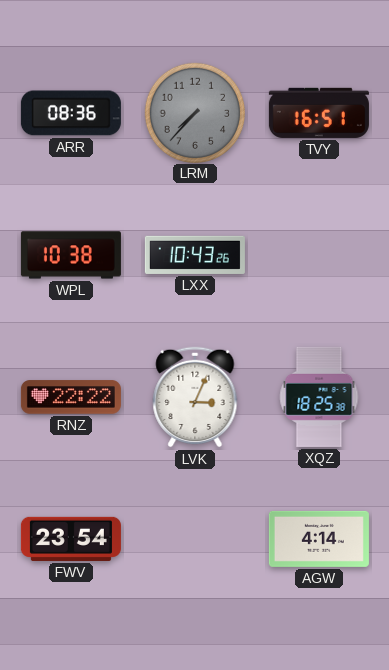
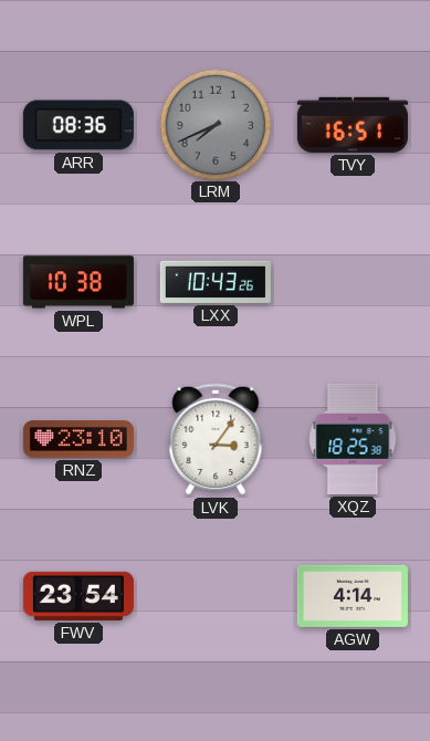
LRM: 7:37 -> 7:41 (214, 124)
RNZ: 22:22 -> 23:10 (78, 439)
LVK: 3:04 -> 3:06 (216, 439)
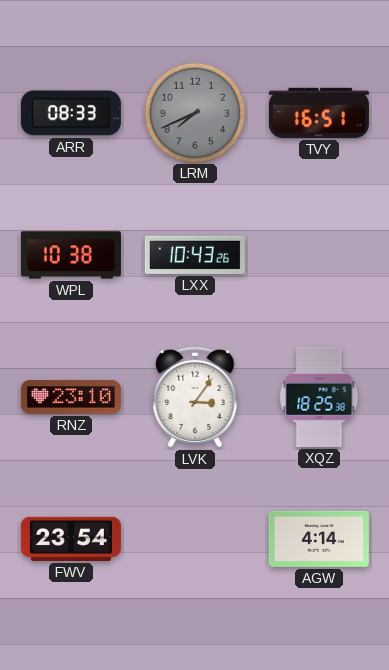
ARR: 08:36 -> 08:33 (71, 113)
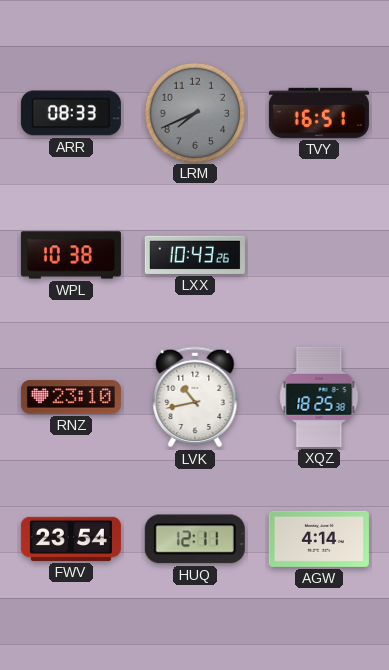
LVK: 3:06 -> 10:43 (195, 397)
HUQ: none -> 12:11 (195, 539)
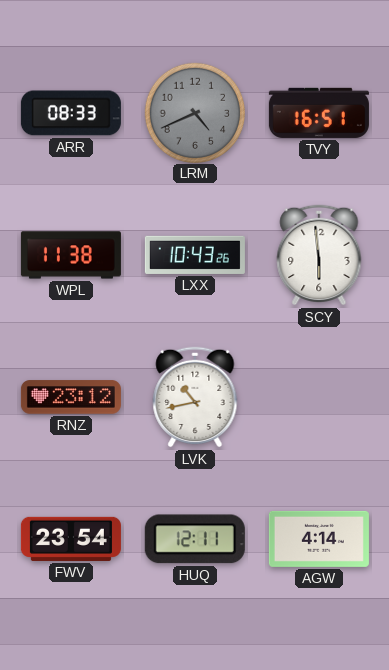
LRM: 7:41 -> 4:41 (194, 112)
WPL: 10:38 -> 11:38 (71, 255)
SCY: none -> 5:59 (319, 255)
RNZ: 23:10 -> 23:12 (71, 397)
XQZ: 18:25 -> none (319, 397)
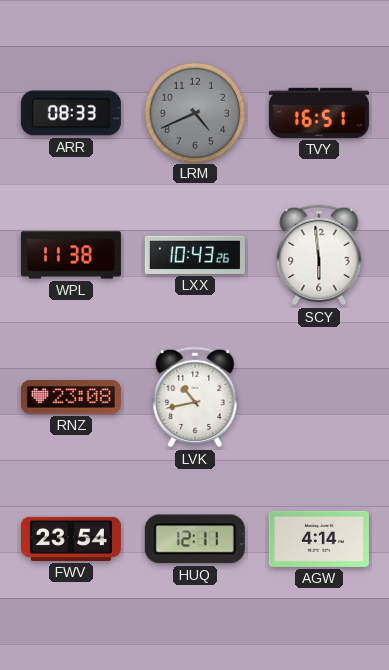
RNZ: 23:12 -> 23:08 (71, 397)
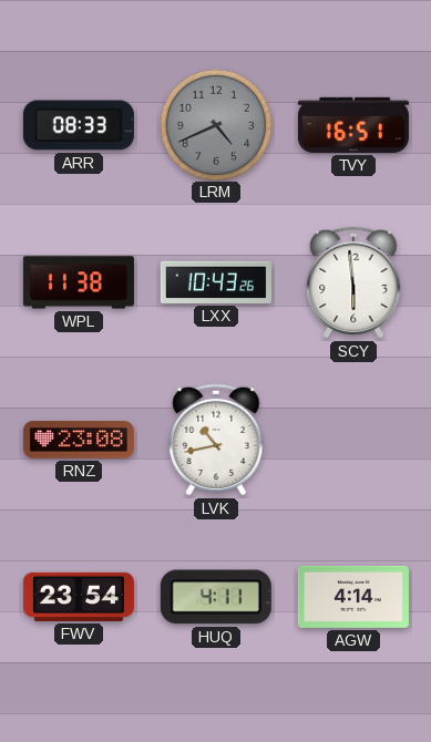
HUQ: 12:11 -> 4:11 (216, 597)
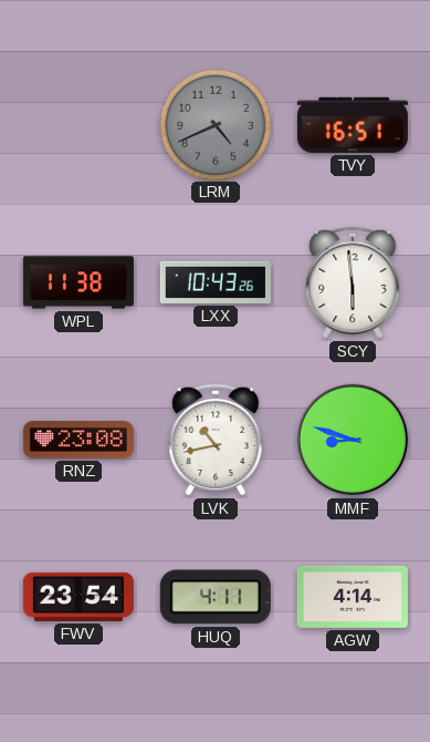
ARR: 08:33 -> none (79, 125)
MMF: none -> 8:48 (353, 440)
